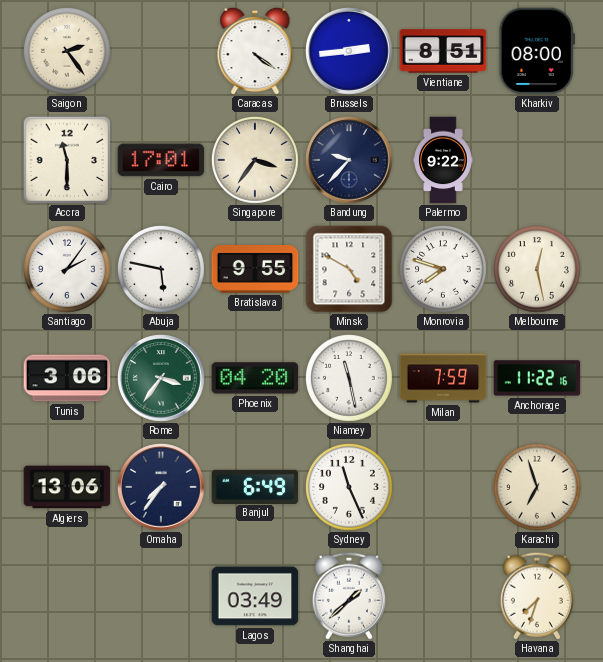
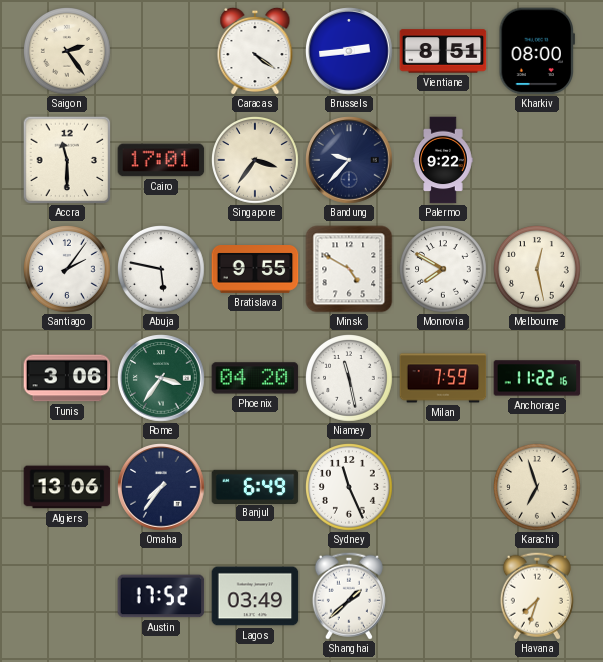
Monrovia: 7:48 -> 7:50 (444, 270)
Austin: none -> 17:52 (161, 596)
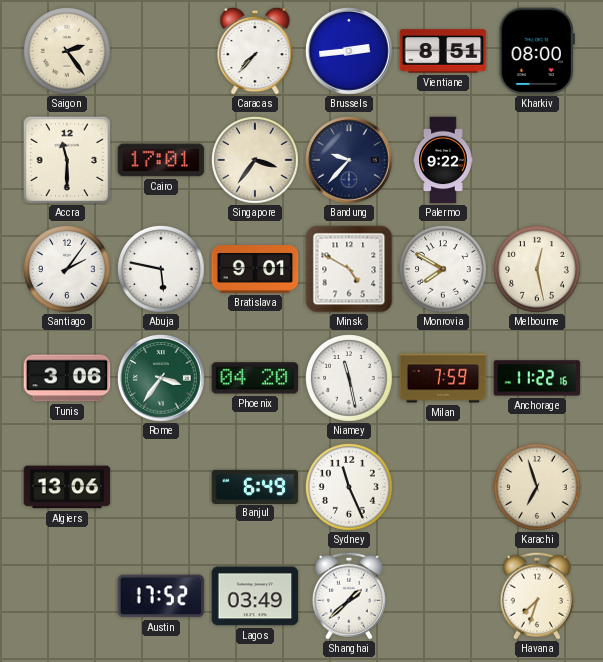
Caracas: 4:21 -> 7:37 (255, 51)
Bratislava: 9:55 -> 9:01 (255, 270)
Omaha: 7:36 -> none (161, 487)
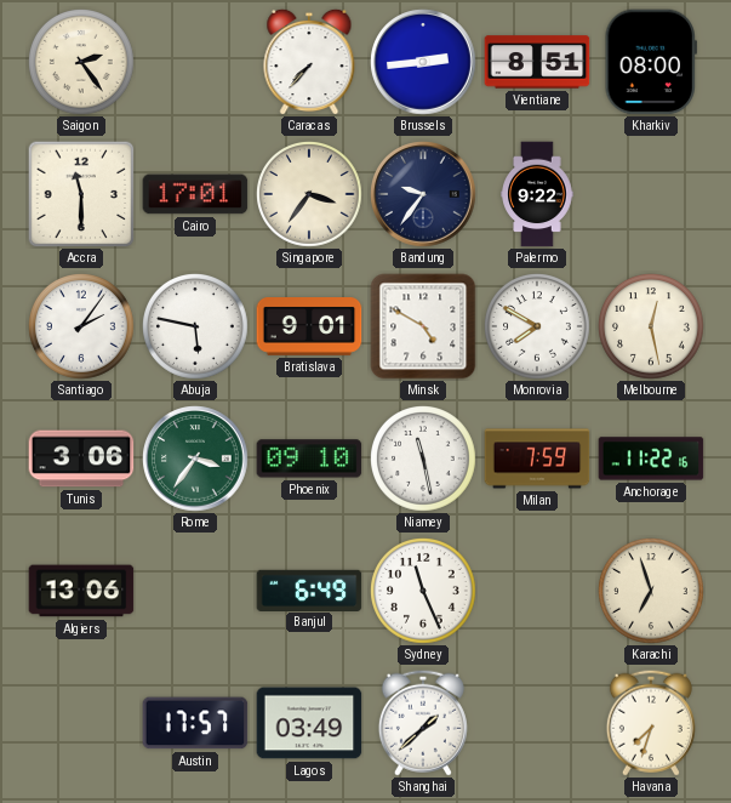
Bandung: 9:37 -> 9:36 (423, 194)
Phoenix: 04:20 -> 09:10 (309, 459)
Austin: 17:52 -> 17:57 (195, 723)
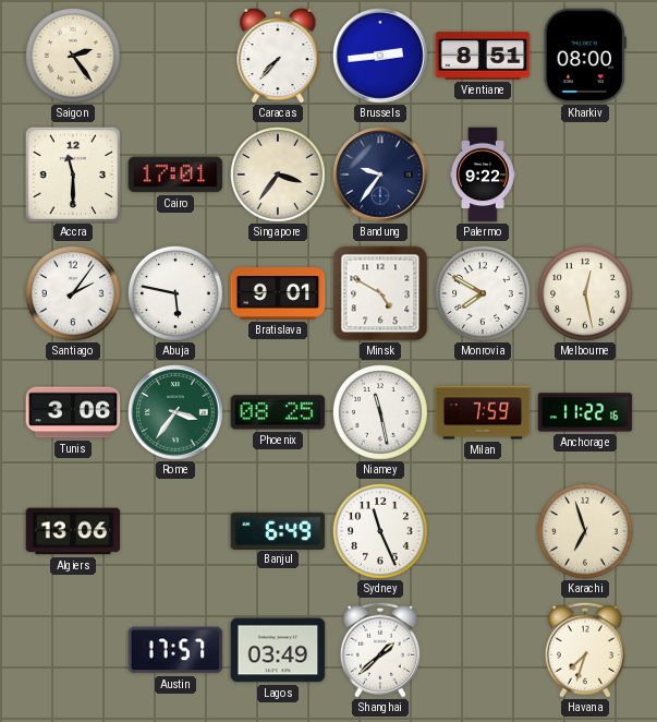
Phoenix: 09:10 -> 08:25 (278, 412)
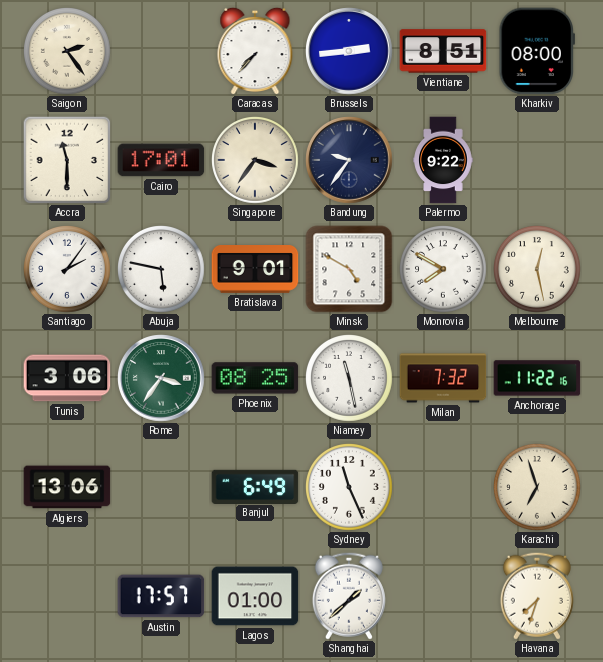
Milan: 7:59 -> 7:32 (443, 378)
Lagos: 03:49 -> 01:00 (255, 596)
